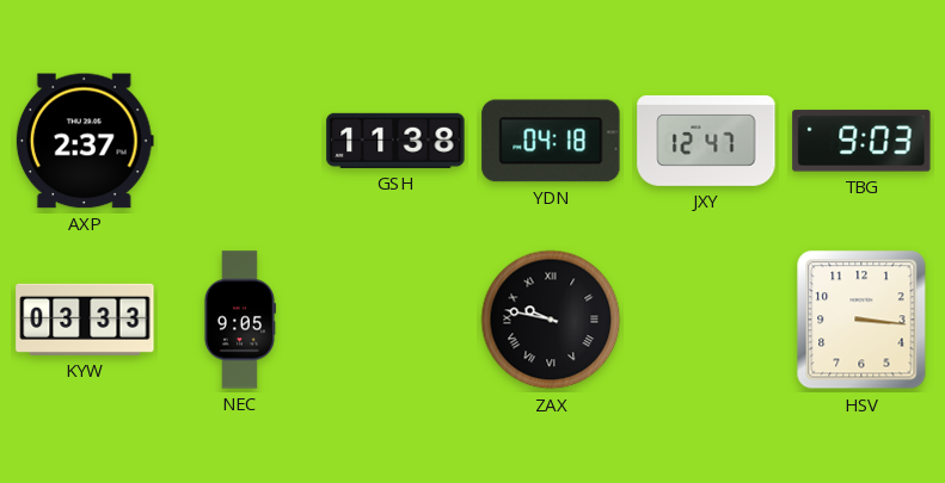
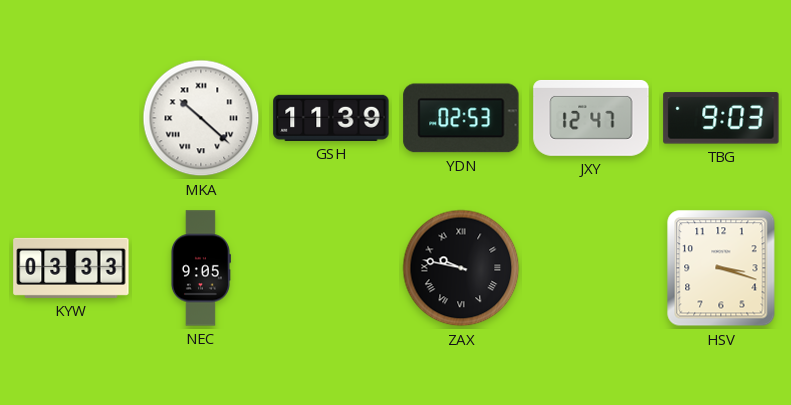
AXP: 2:37 -> none (85, 141)
MKA: none -> 10:22 (201, 118)
GSH: 11:38 -> 11:39 (331, 118)
YDN: 04:18 -> 02:53 (461, 118)
HSV: 3:16 -> 3:18 (721, 268)
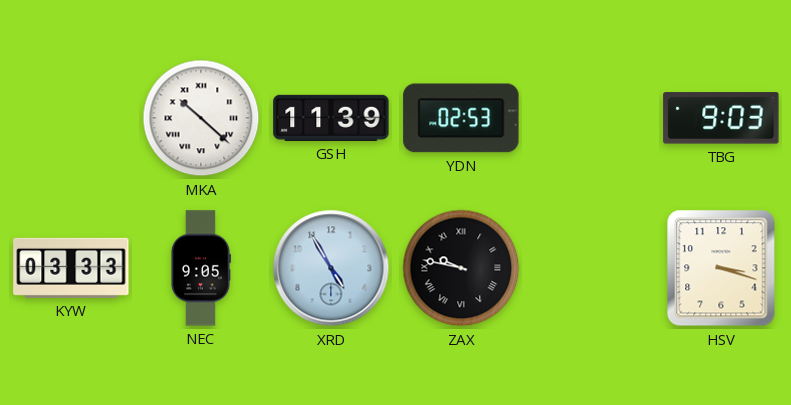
JXY: 12:47 -> none (591, 118)
XRD: none -> 4:55 (331, 268)
